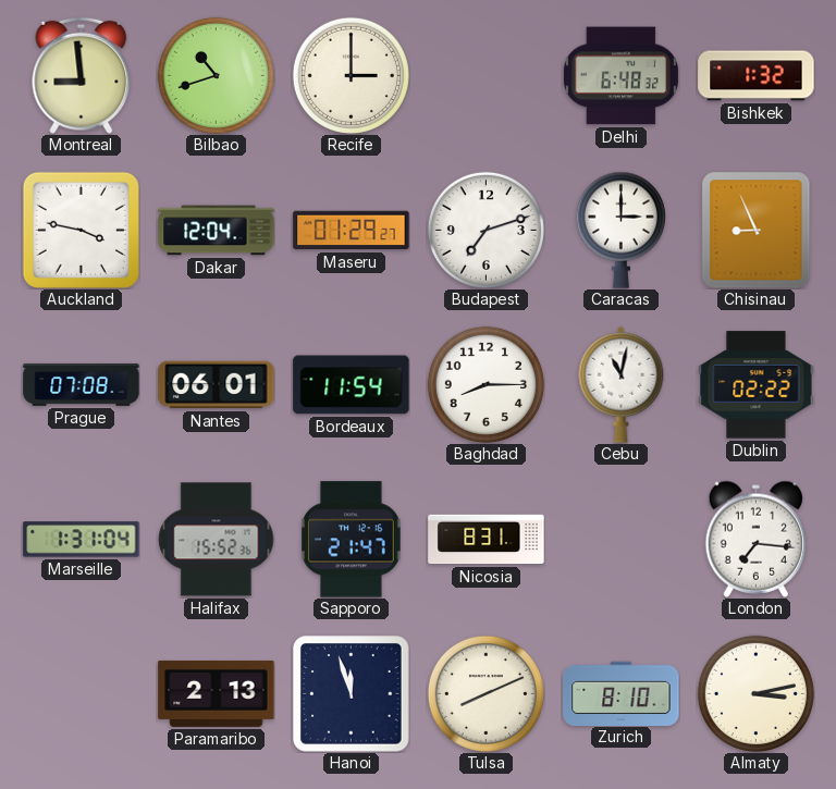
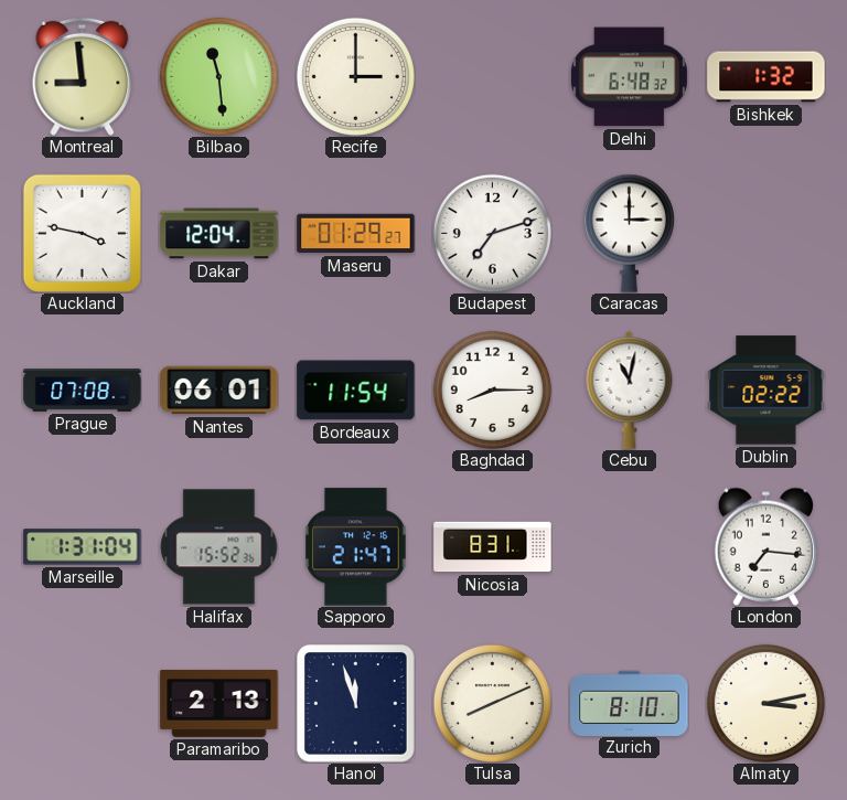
Bilbao: 10:42 -> 11:29 (218, 76)
Chisinau: 8:56 -> none (757, 230)
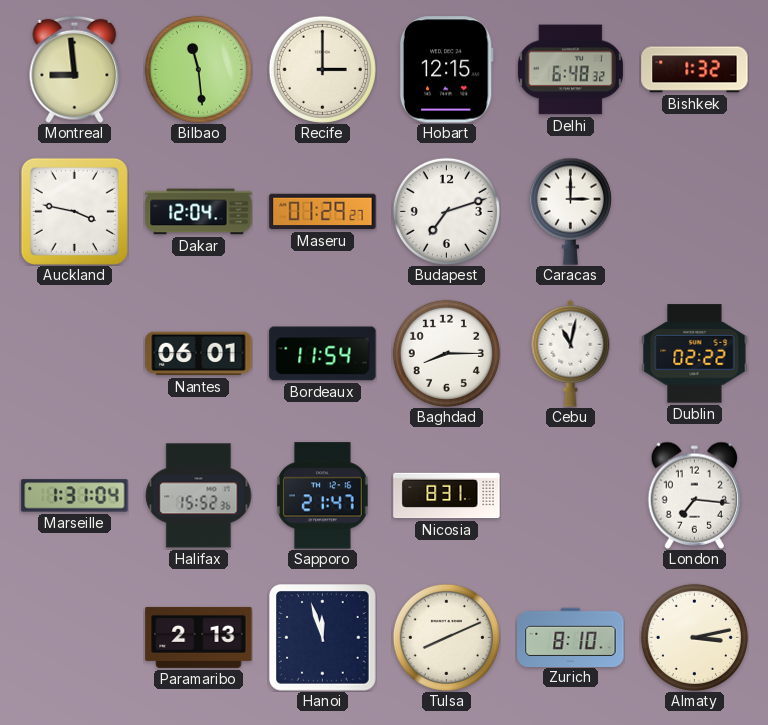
Hobart: none -> 12:15 (446, 70)
Prague: 07:08 -> none (83, 390)
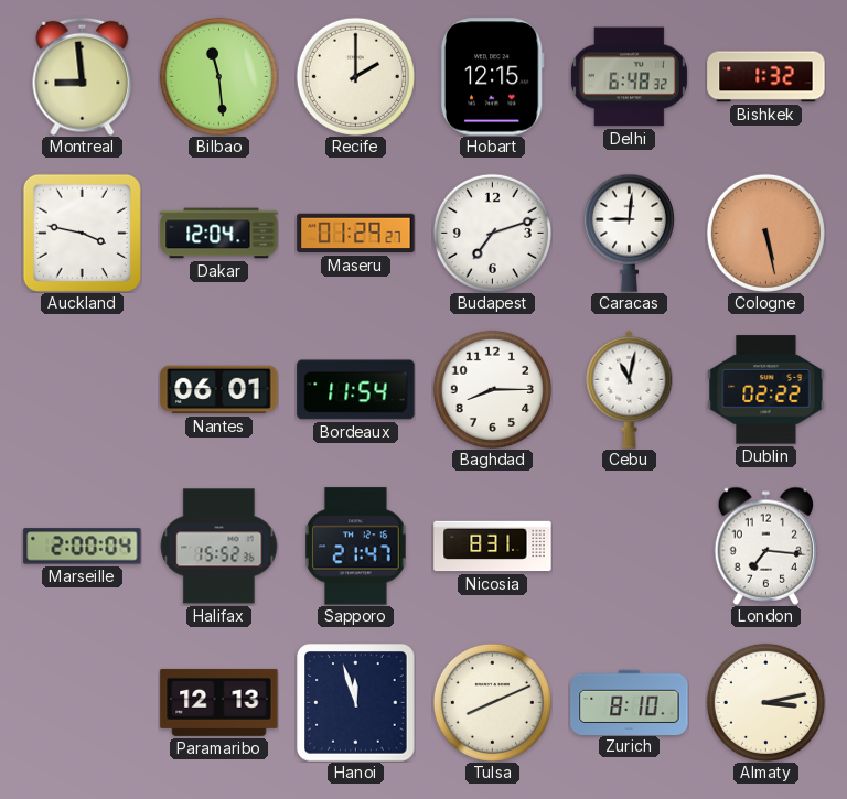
Recife: 3:00 -> 2:00 (355, 76)
Caracas: 3:00 -> 9:01 (629, 233)
Cologne: none -> 5:28 (765, 233)
Marseille: 1:31 -> 2:00 (83, 547)
Paramaribo: 2:13 -> 12:13 (219, 702)
